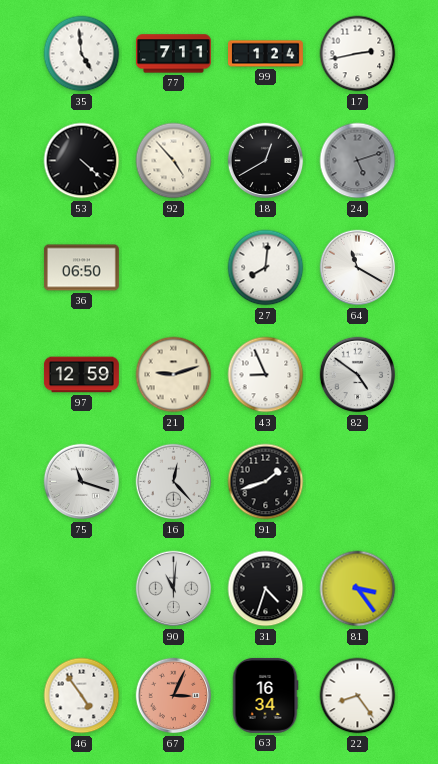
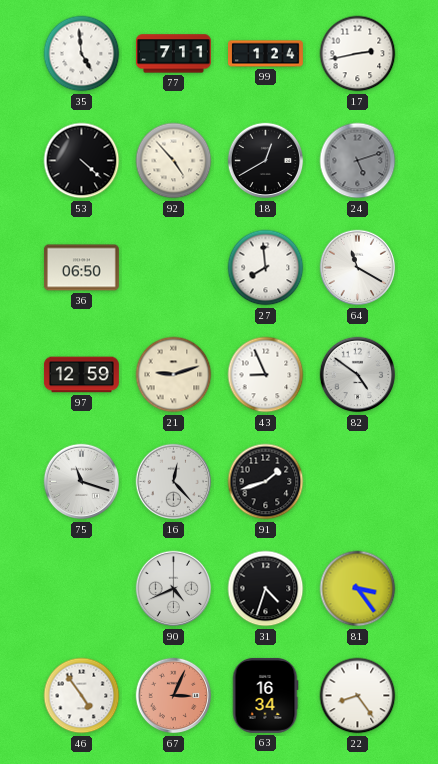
27: 8:01 -> 7:59 (266, 268)
90: 11:01 -> 4:41 (174, 589)
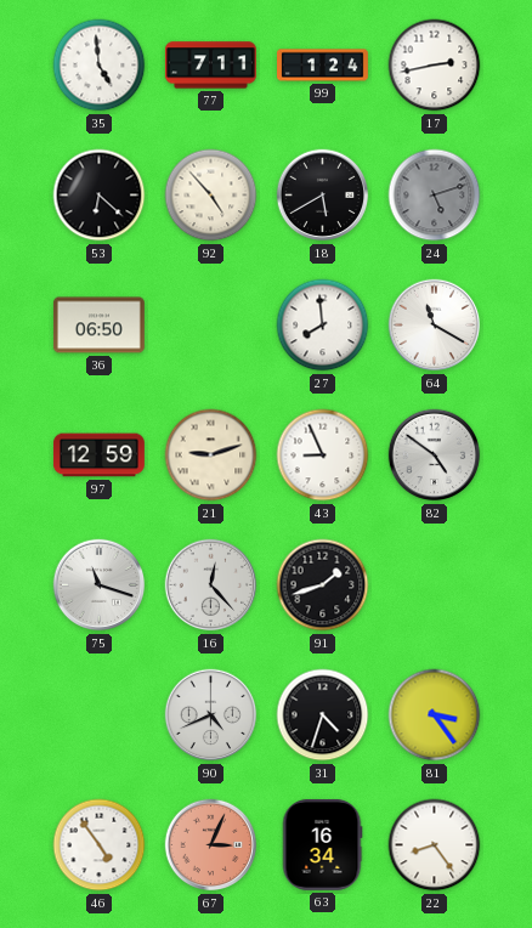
53: 4:22 -> 6:22 (100, 196)
18: 12:40 -> 5:40 (323, 196)
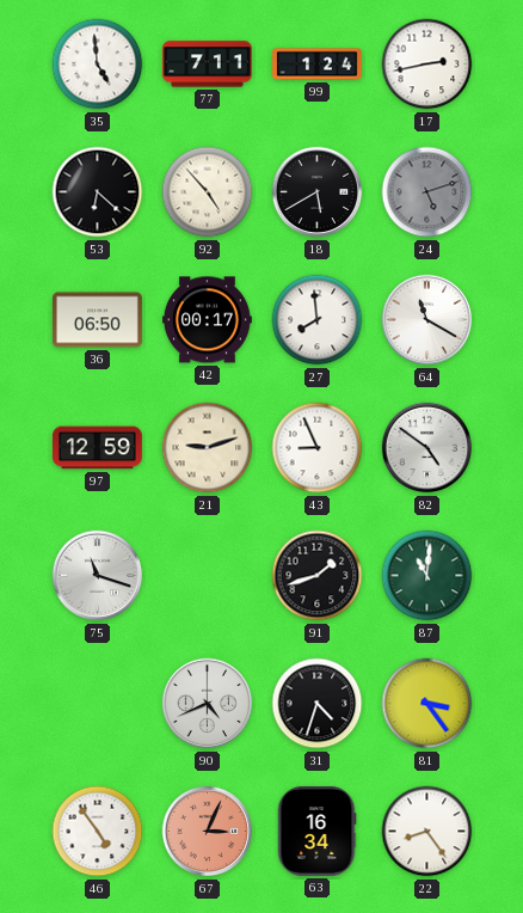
42: none -> 00:17 (207, 320)
16: 12:23 -> none (211, 585)
87: none -> 11:01 (427, 576)
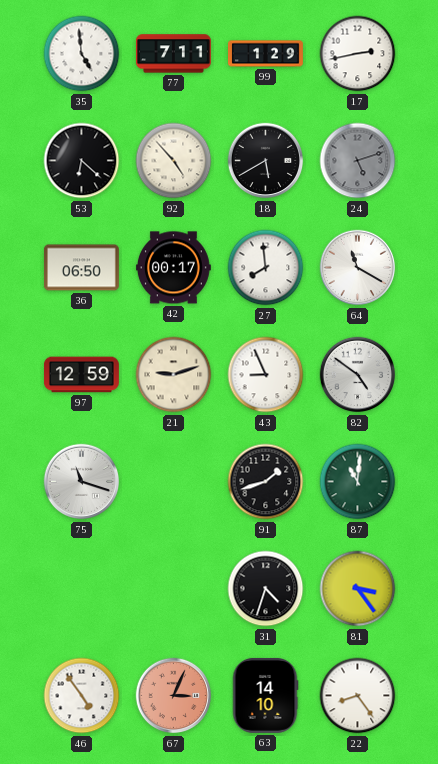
99: 1:24 -> 1:29 (266, 54)
90: 4:41 -> none (208, 704)
63: 16:34 -> 14:10 (265, 695)
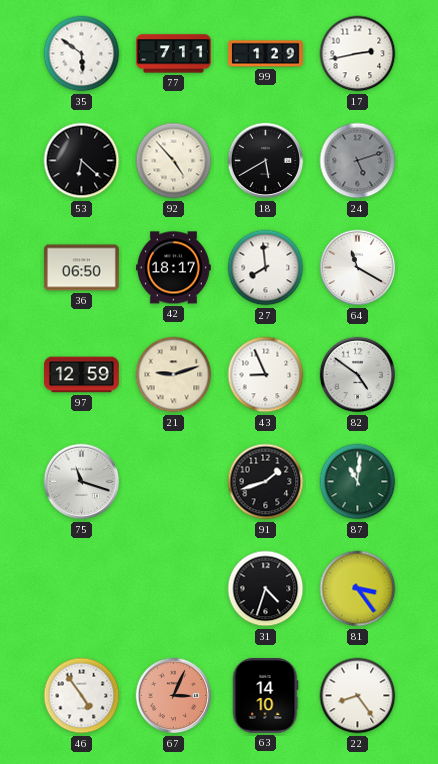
35: 4:59 -> 5:51 (82, 54)
42: 00:17 -> 18:17 (173, 268)
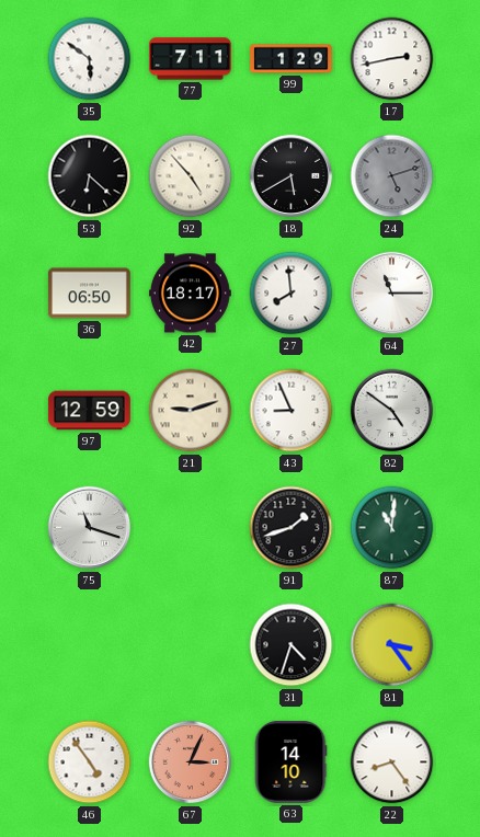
64: 11:20 -> 11:15 (392, 294)
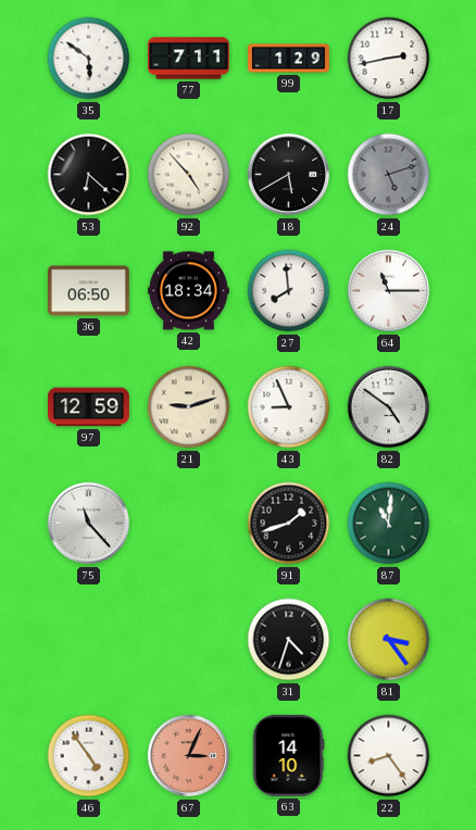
42: 18:17 -> 18:34 (188, 291)
75: 11:18 -> 11:23 (89, 524)
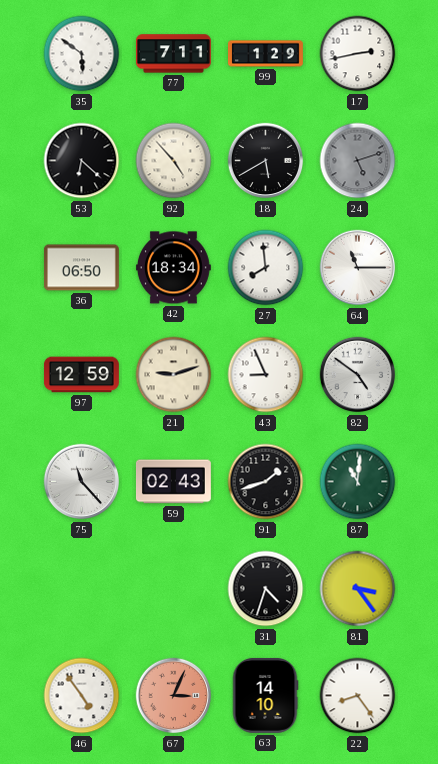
59: none -> 02:43 (173, 482)
